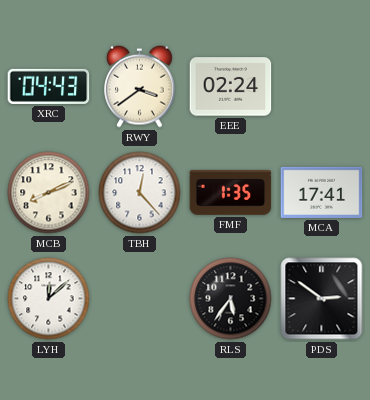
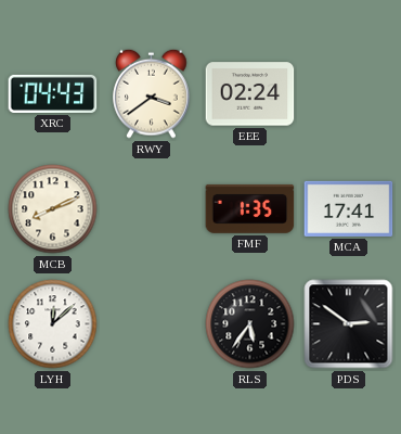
TBH: 12:23 -> none (140, 193)
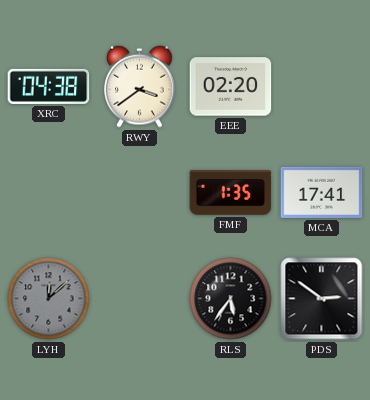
XRC: 04:43 -> 04:38 (49, 86)
EEE: 02:24 -> 02:20 (231, 87)
MCB: 8:11 -> none (53, 209)
LYH dial: white -> grey (49, 299)
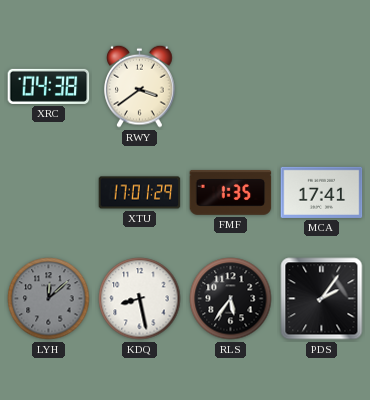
EEE: 02:20 -> none (231, 87)
XTU: none -> 17:01 (140, 193)
KDQ: none -> 8:28 (140, 299)
PDS: 2:51 -> 2:06 (322, 299)
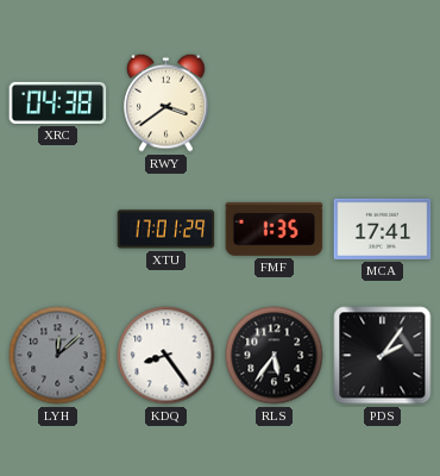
KDQ: 8:28 -> 8:24 (166, 356)
